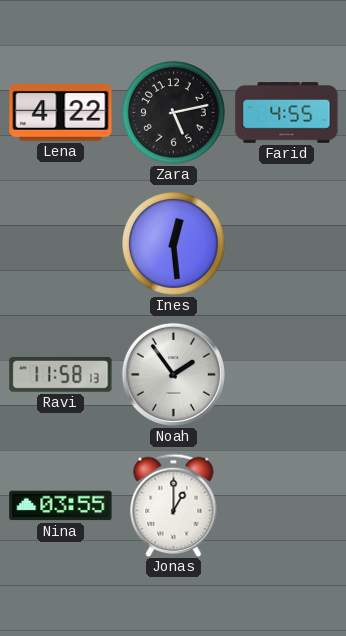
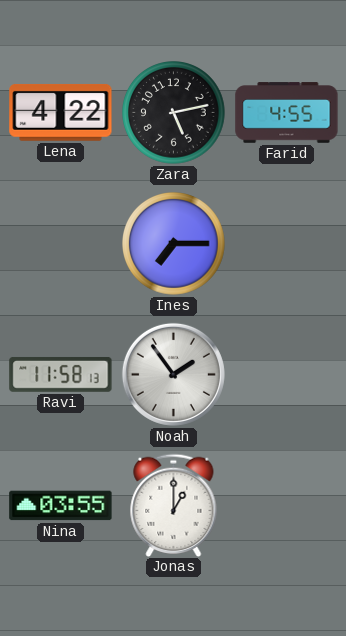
Ines: 12:29 -> 7:15 (174, 244)
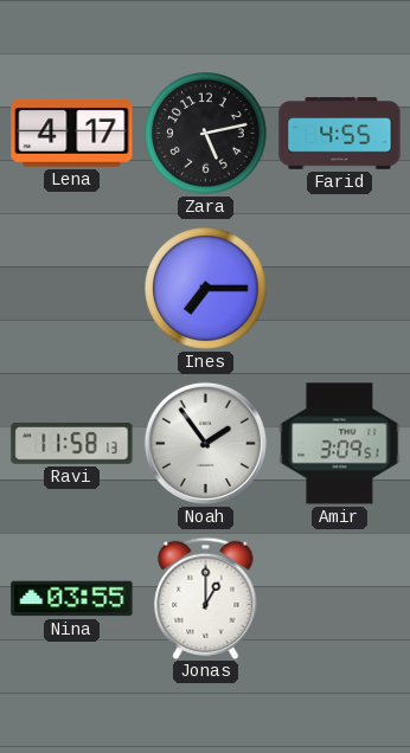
Lena: 4:22 -> 4:17 (72, 133)
Amir: none -> 3:09 (340, 444)
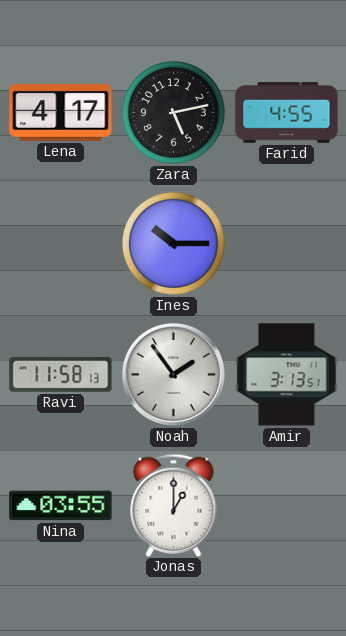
Ines: 7:15 -> 10:15 (174, 244)
Amir: 3:09 -> 3:13 (287, 375)
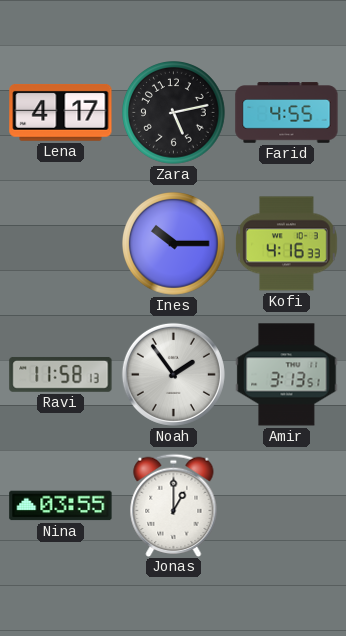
Kofi: none -> 4:16 (287, 244)
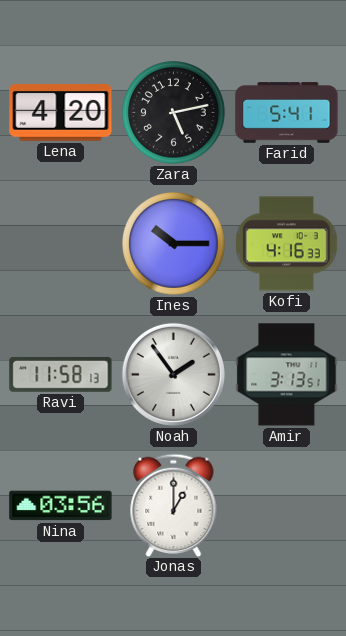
Lena: 4:17 -> 4:20 (61, 112)
Farid: 4:55 -> 5:41 (287, 113)
Nina: 03:55 -> 03:56 (61, 506)
